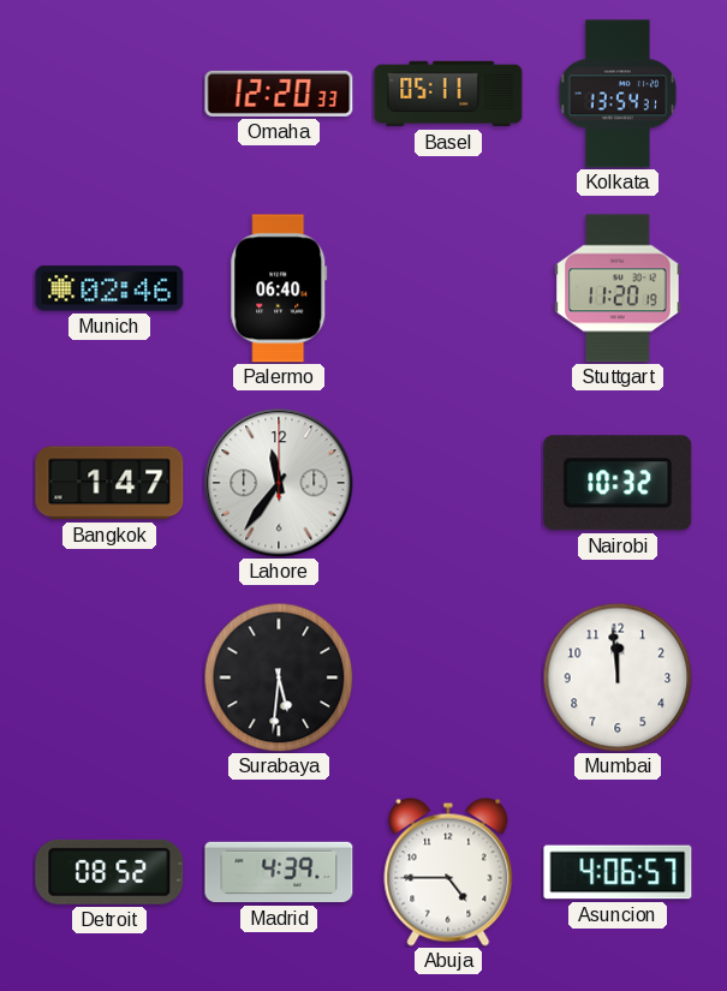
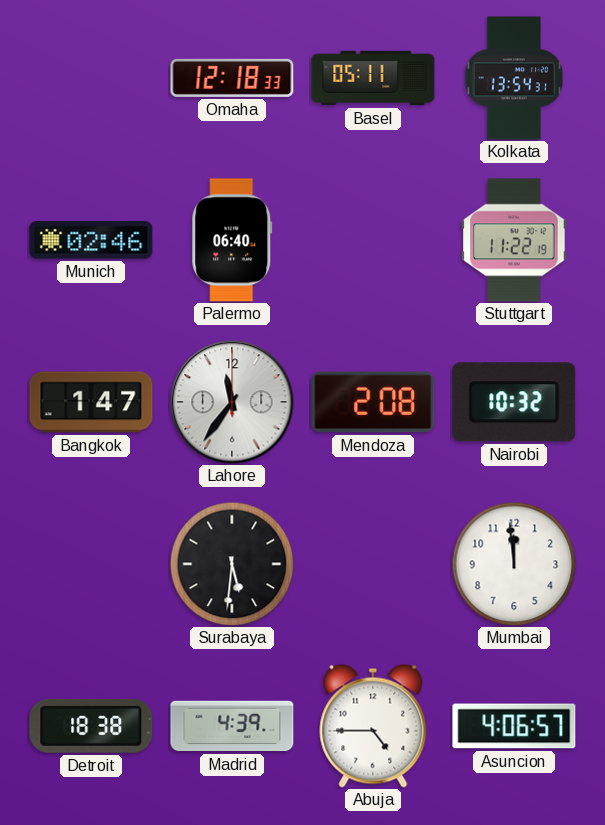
Omaha: 12:20 -> 12:18 (232, 78)
Stuttgart: 11:20 -> 11:22 (514, 240)
Mendoza: none -> 2:08 (373, 402)
Detroit: 08:52 -> 18:38 (91, 726)
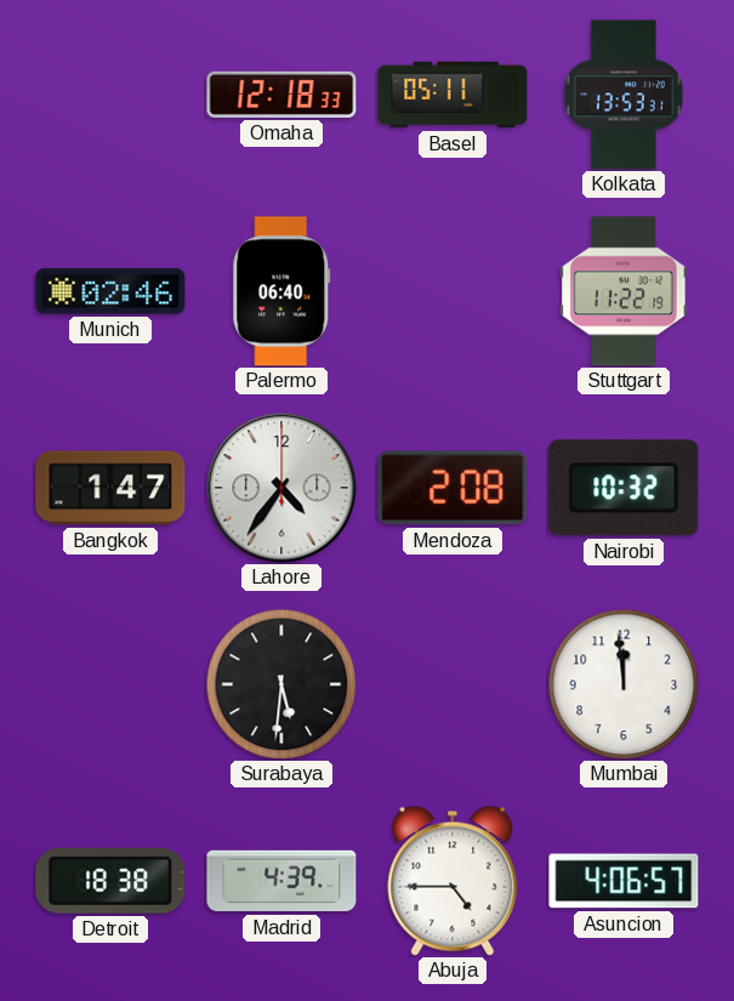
Kolkata: 13:54 -> 13:53 (624, 95)
Lahore: 11:36 -> 4:36 (281, 488)
